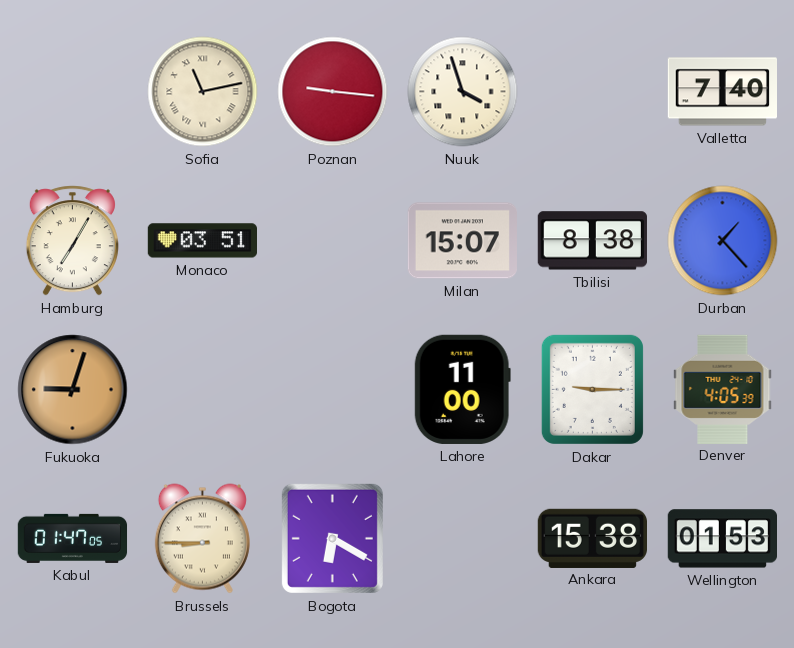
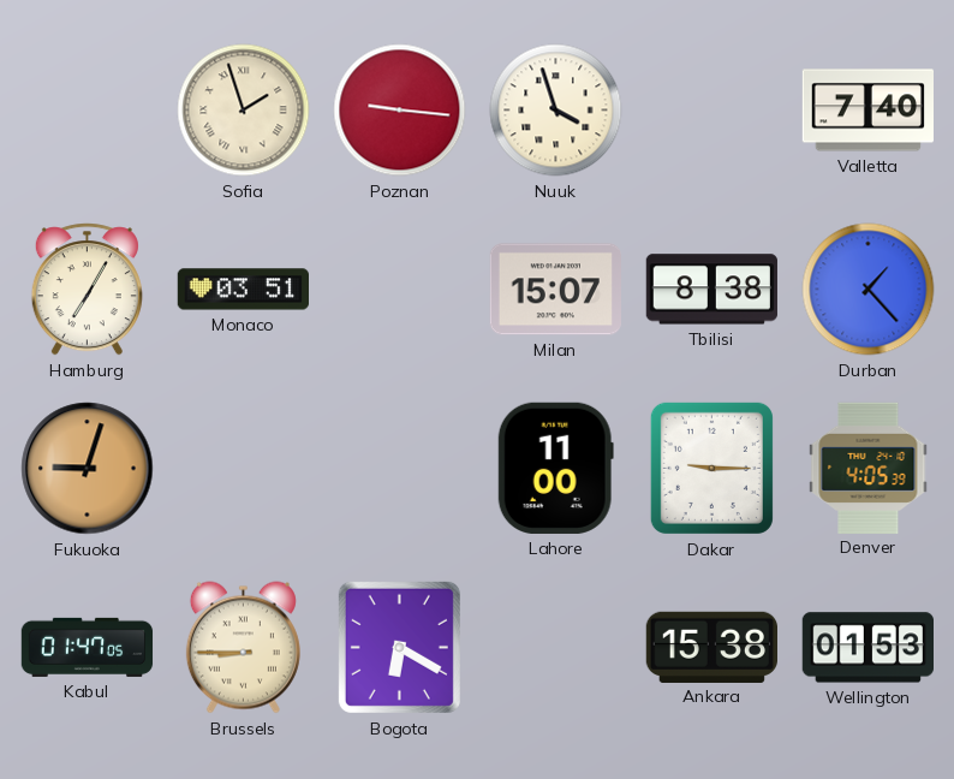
Sofia: 11:13 -> 1:57 (244, 111)
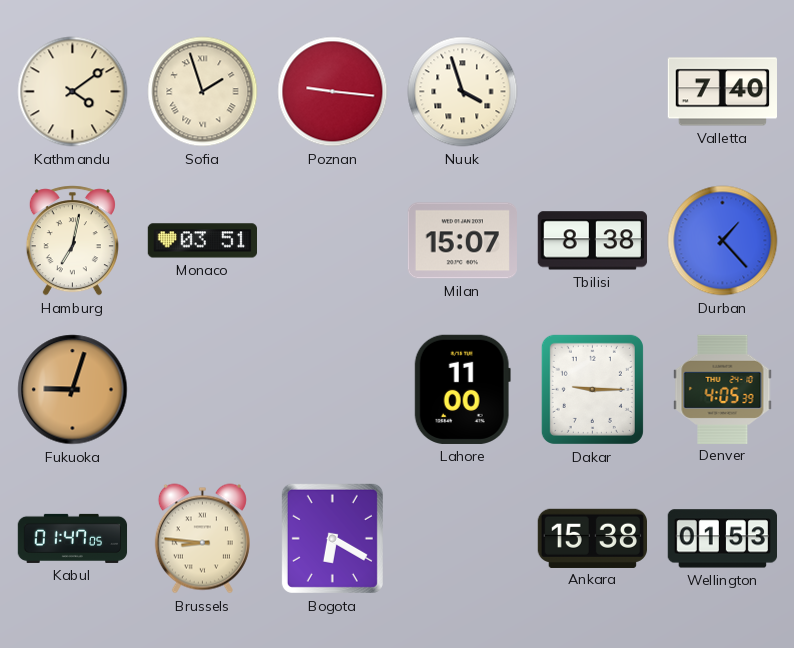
Kathmandu: none -> 4:09 (73, 92)
Hamburg: 7:05 -> 7:02 (72, 241)
Brussels: 8:45 -> 8:46 (202, 539)
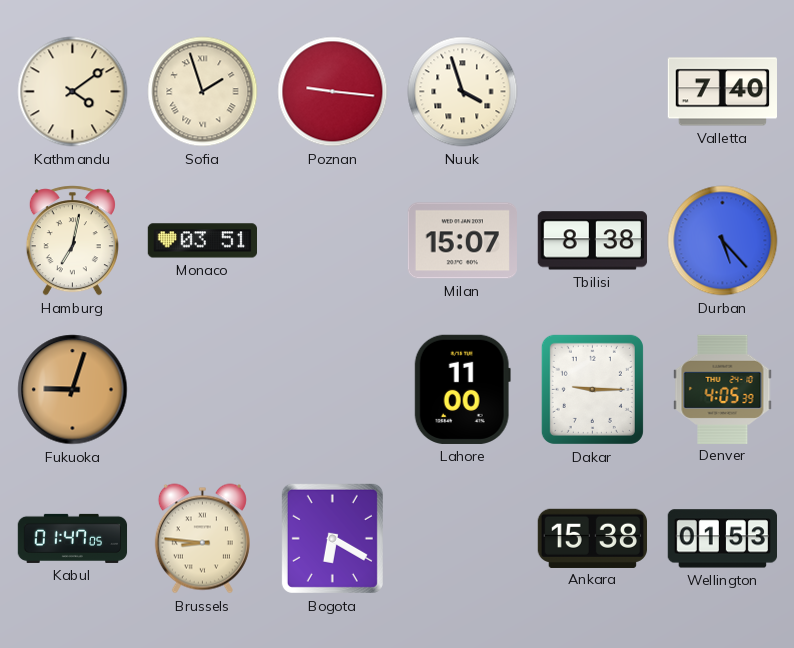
Durban: 1:23 -> 5:23 (723, 241)
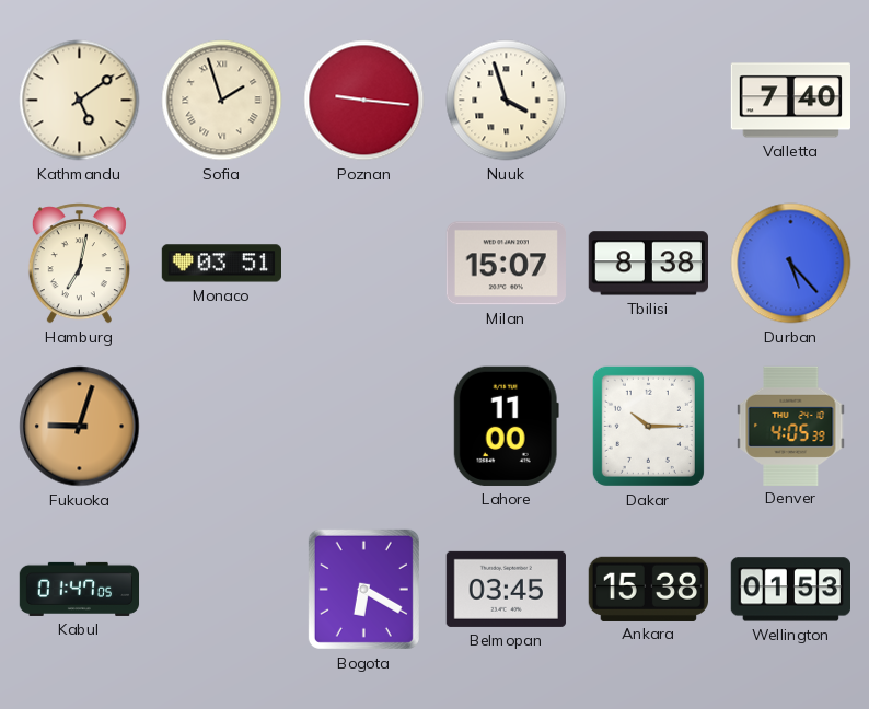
Kathmandu: 4:09 -> 5:09 (80, 101)
Dakar: 9:15 -> 10:15 (648, 426)
Brussels: 8:46 -> none (202, 539)
Belmopan: none -> 03:45 (506, 589)
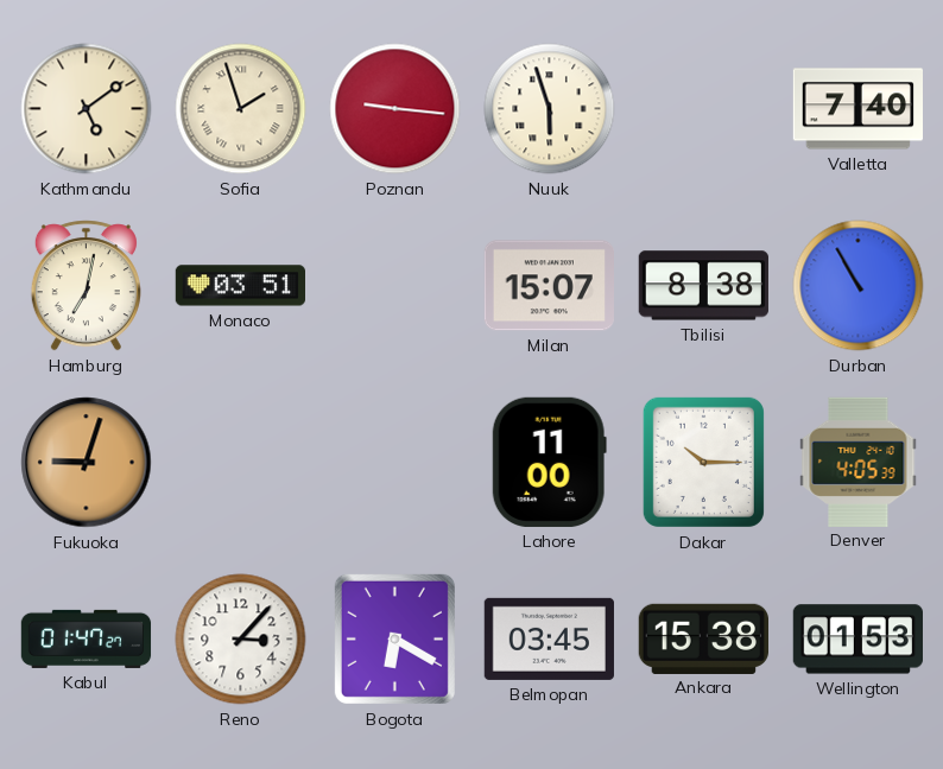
Nuuk: 3:57 -> 5:57 (550, 109)
Durban: 5:23 -> 10:55 (859, 286)
Kabul: 01:47:05 -> 01:47:27 (87, 638)
Reno: none -> 3:07 (241, 640)
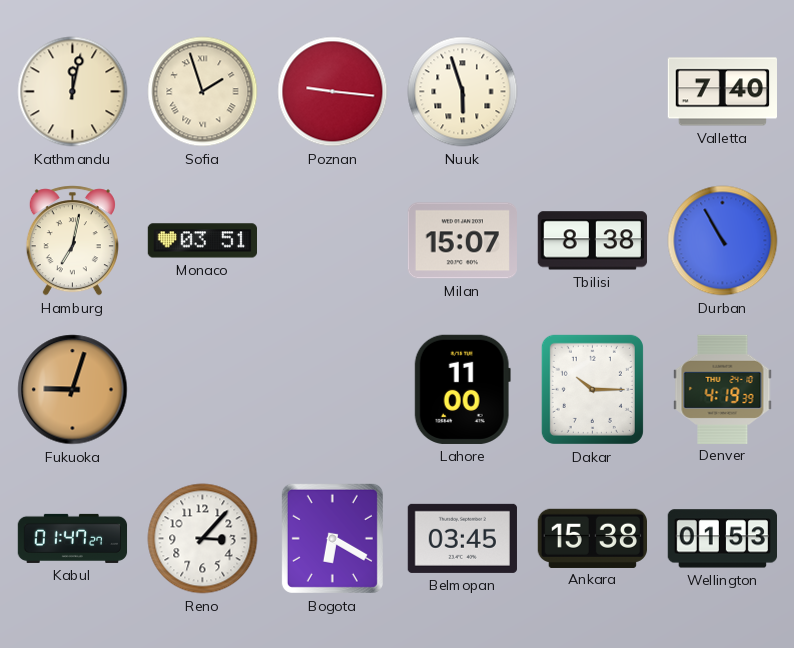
Kathmandu: 5:09 -> 12:02 (73, 92)
Denver: 4:05 -> 4:19 (723, 389)
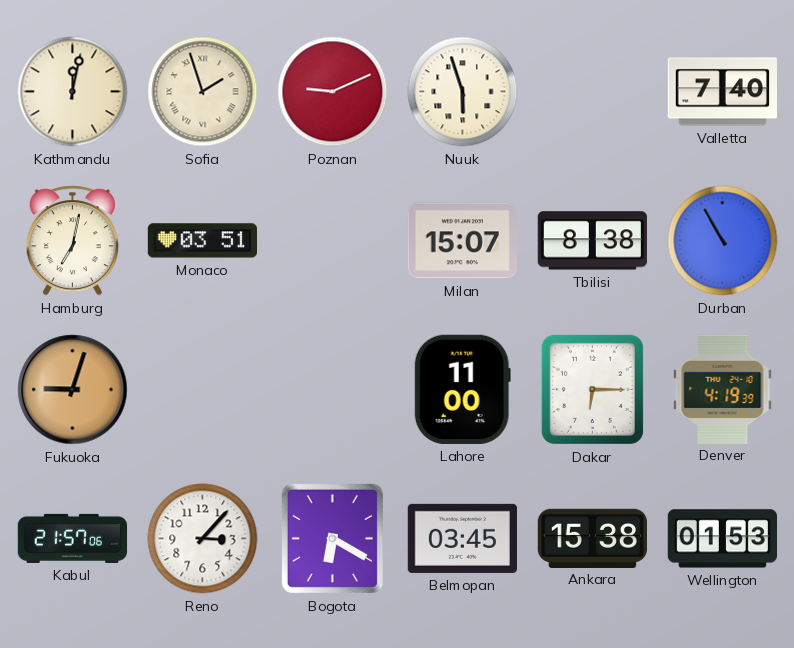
Poznan: 9:16 -> 9:11 (333, 92)
Dakar: 10:15 -> 6:15 (592, 389)
Kabul: 01:47 -> 21:57 (73, 538)
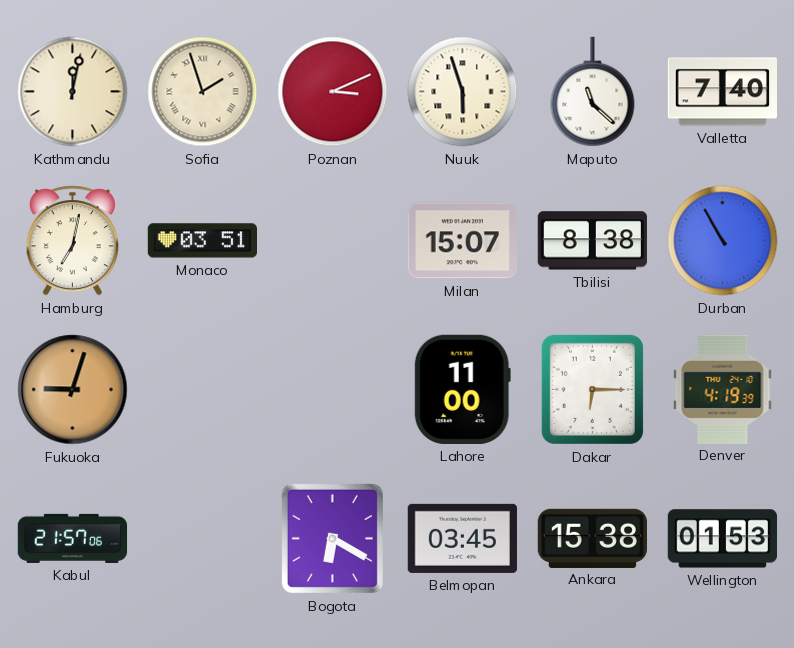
Poznan: 9:11 -> 3:11 (333, 92)
Maputo: none -> 11:22 (593, 92)
Reno: 3:07 -> none (203, 539)
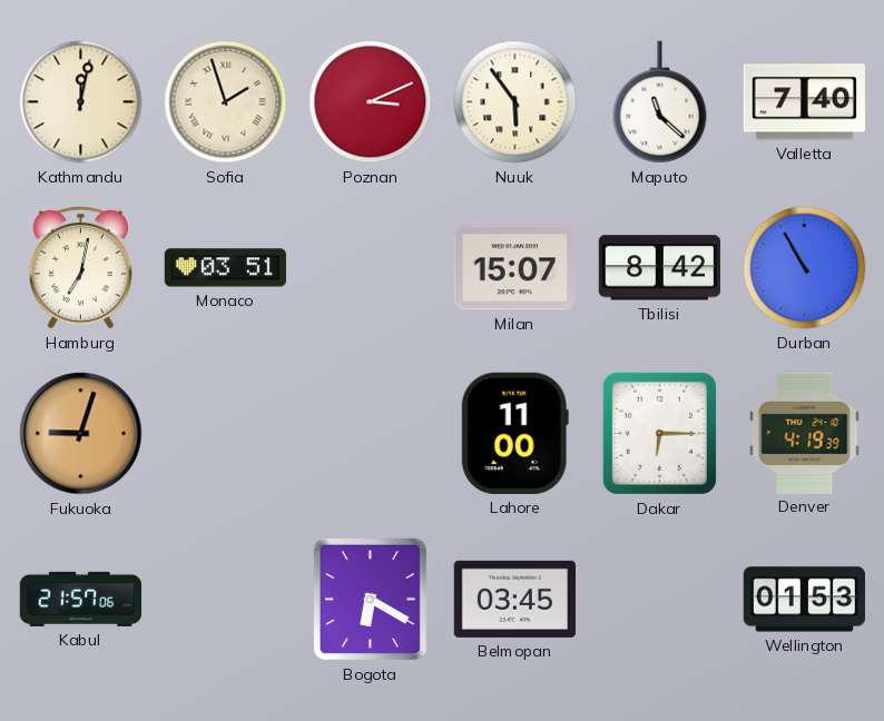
Nuuk: 5:57 -> 5:54 (515, 102)
Tbilisi: 8:38 -> 8:42 (659, 268)
Ankara: 15:38 -> none (592, 538)
